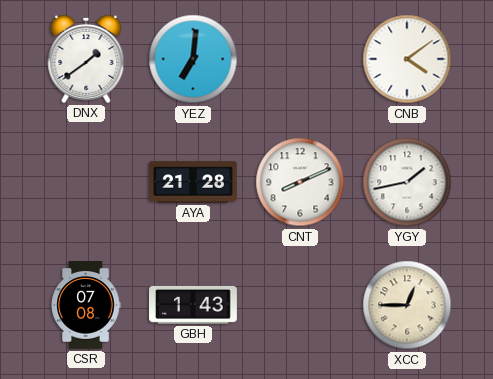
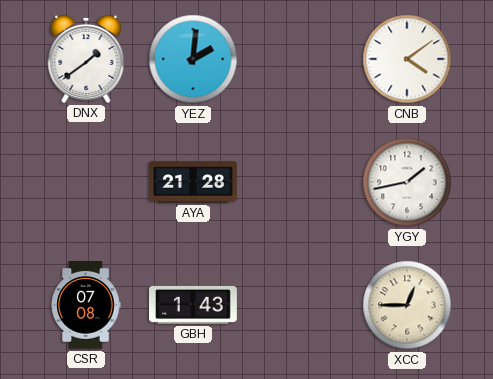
YEZ: 7:01 -> 2:01 (193, 59)
CNT: 8:11 -> none (300, 182)
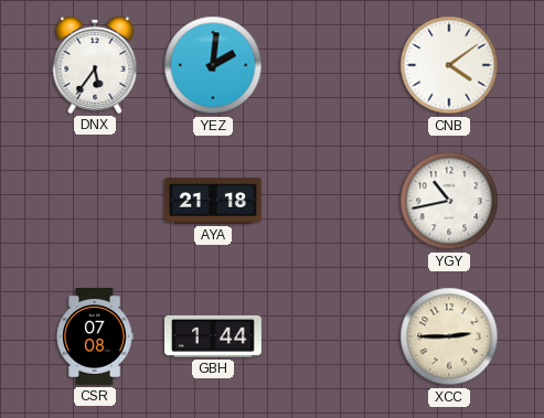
DNX: 1:39 -> 5:36 (95, 65)
AYA: 21:28 -> 21:18 (214, 201)
YGY: 1:43 -> 10:43 (449, 201)
GBH: 1:43 -> 1:44 (214, 336)
XCC: 12:45 -> 2:45 (449, 336)
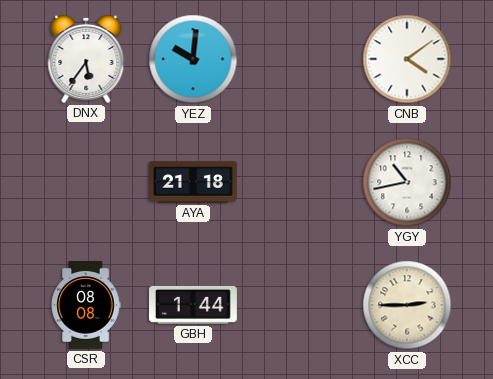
YEZ: 2:01 -> 10:01 (193, 59)
CSR: 07:08 -> 08:08 (86, 306)
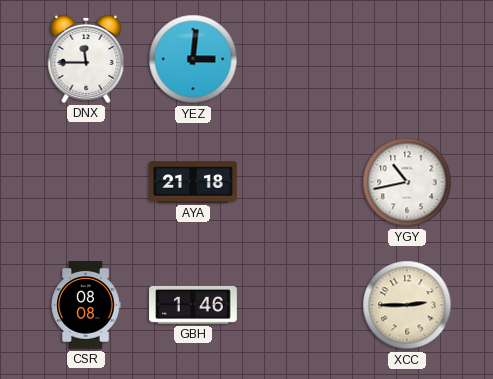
DNX: 5:36 -> 11:45 (86, 59)
YEZ: 10:01 -> 3:01 (193, 59)
CNB: 4:09 -> none (407, 59)
GBH: 1:44 -> 1:46 (194, 305)
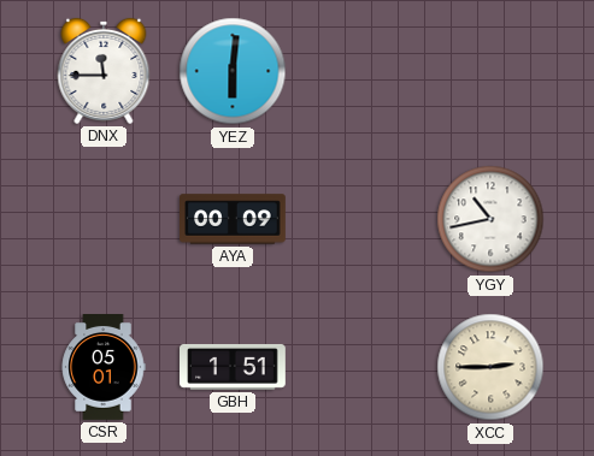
YEZ: 3:01 -> 6:01 (233, 71)
AYA: 21:18 -> 00:09 (234, 219)
CSR: 08:08 -> 05:01 (104, 368)
GBH: 1:46 -> 1:51 (234, 367)
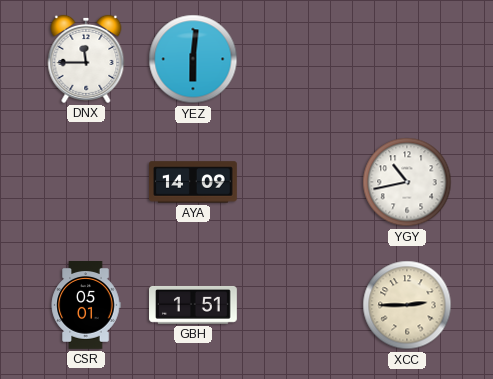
AYA: 00:09 -> 14:09 (194, 182)
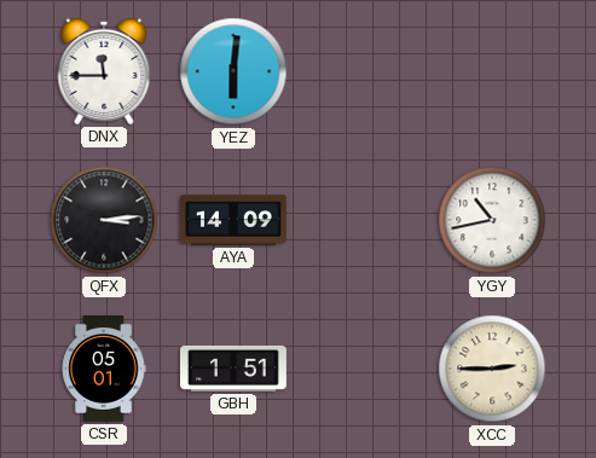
QFX: none -> 3:14 (104, 220)
